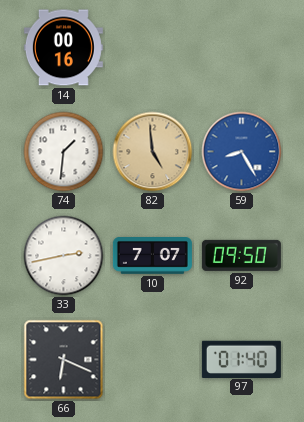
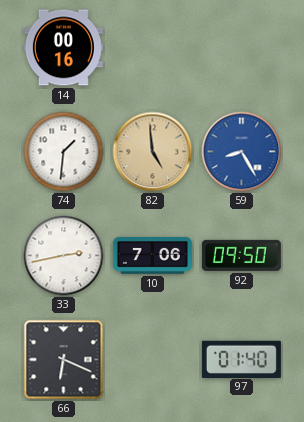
10: 7:07 -> 7:06 (152, 256)
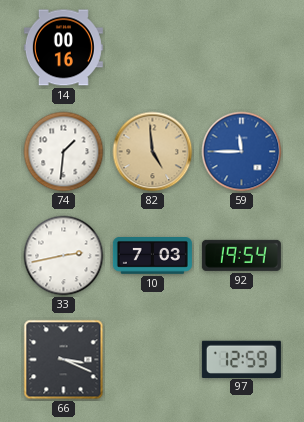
59: 8:25 -> 11:45 (242, 152)
10: 7:06 -> 7:03 (152, 256)
92: 09:50 -> 19:54 (241, 255)
66: 6:19 -> 3:19 (64, 360)
97: 01:40 -> 12:59 (241, 359)
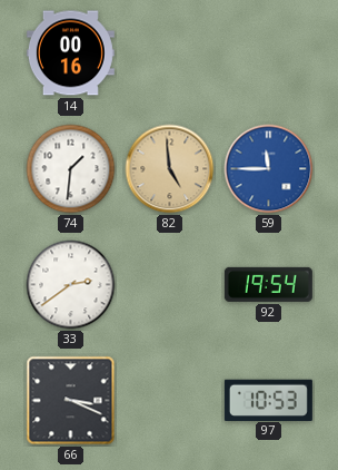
33: 2:43 -> 2:39 (71, 285)
10: 7:03 -> none (152, 256)
97: 12:59 -> 10:53 (268, 400)
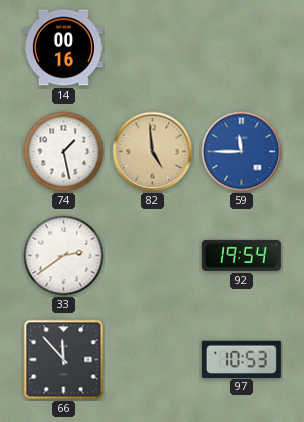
74: 1:31 -> 1:28 (64, 152)
66: 3:19 -> 11:53 (64, 360)
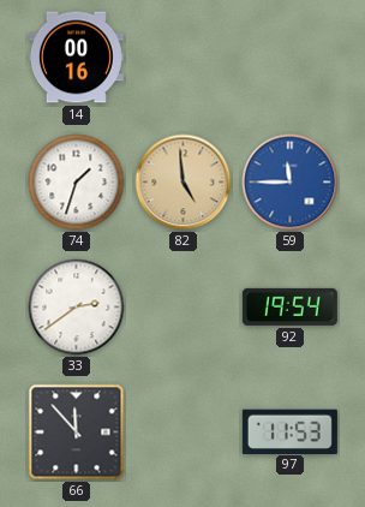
74: 1:28 -> 1:33 (77, 183)
97: 10:53 -> 11:53 (289, 431)
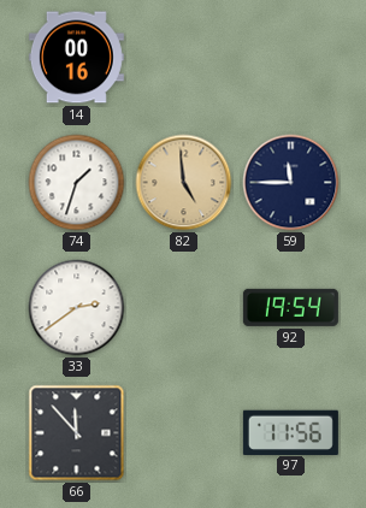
59 dial: blue -> navy (291, 183)
97: 11:53 -> 11:56 (290, 432)
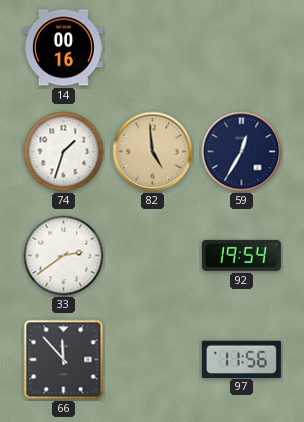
59: 11:45 -> 12:35 (242, 152)
